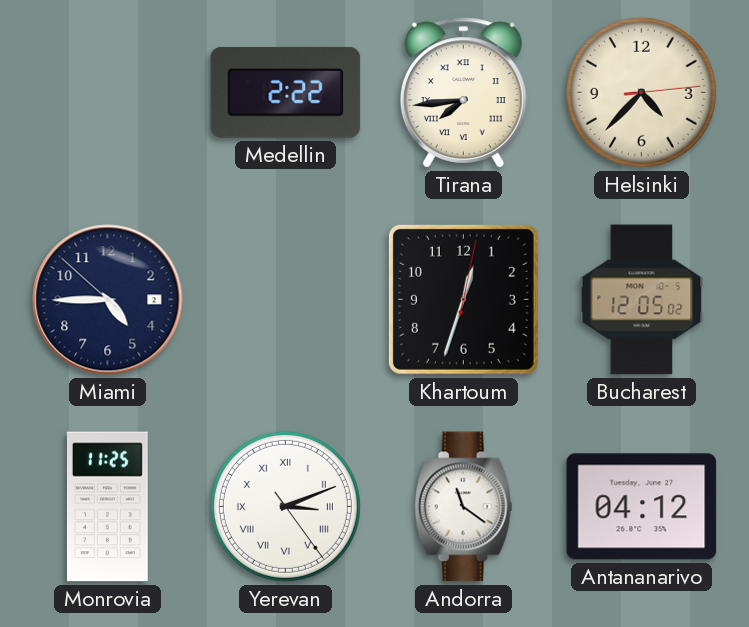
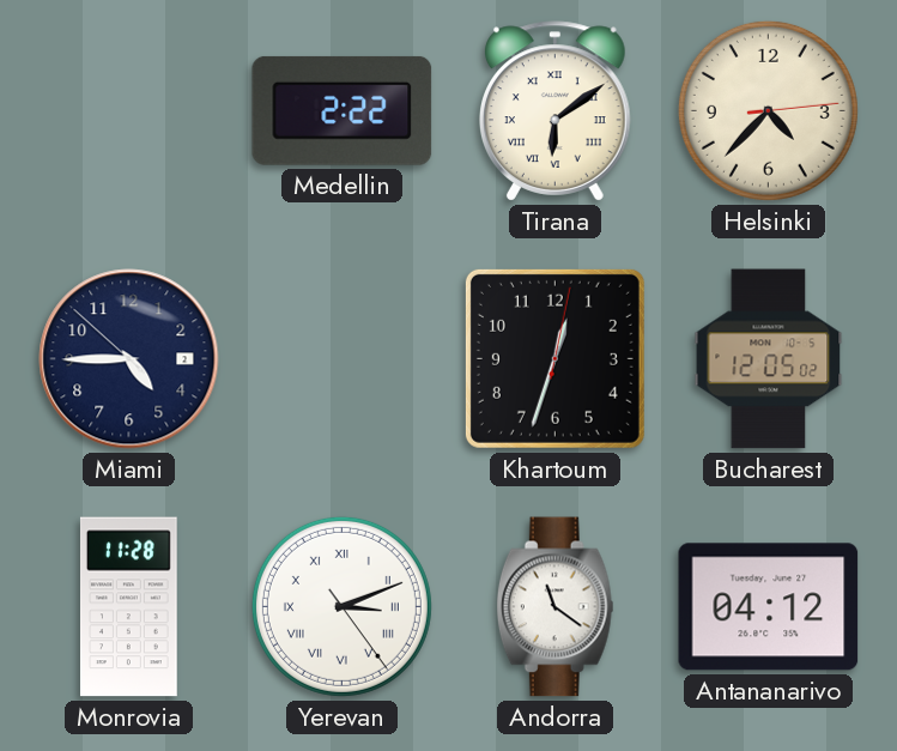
Tirana: 7:44 -> 6:09 (554, 111)
Monrovia: 11:25 -> 11:28 (129, 607)
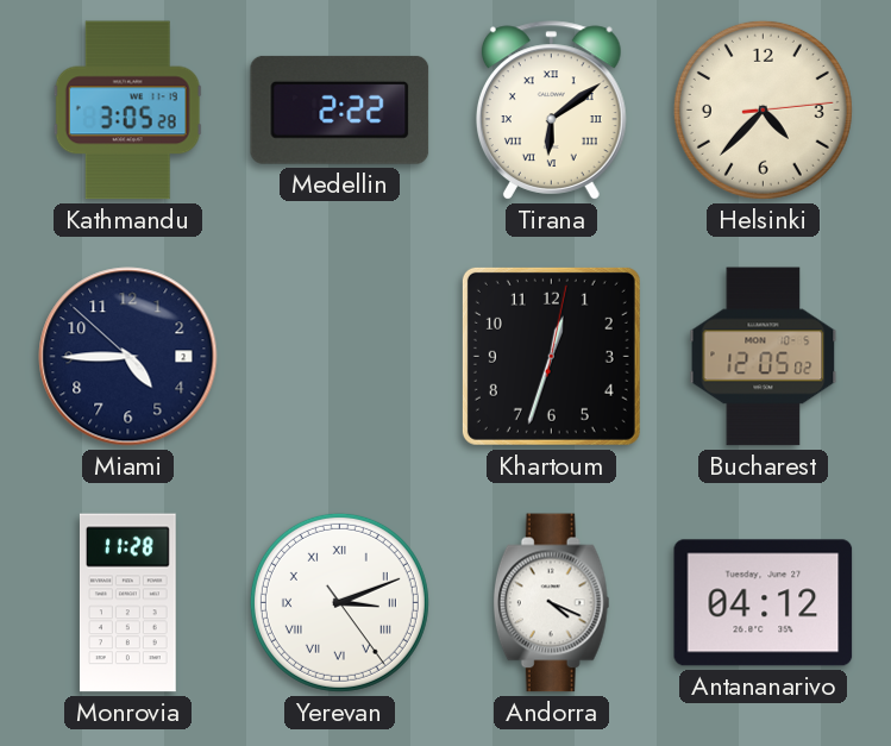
Kathmandu: none -> 3:05 (127, 111)
Andorra: 11:21 -> 4:19 (551, 603)
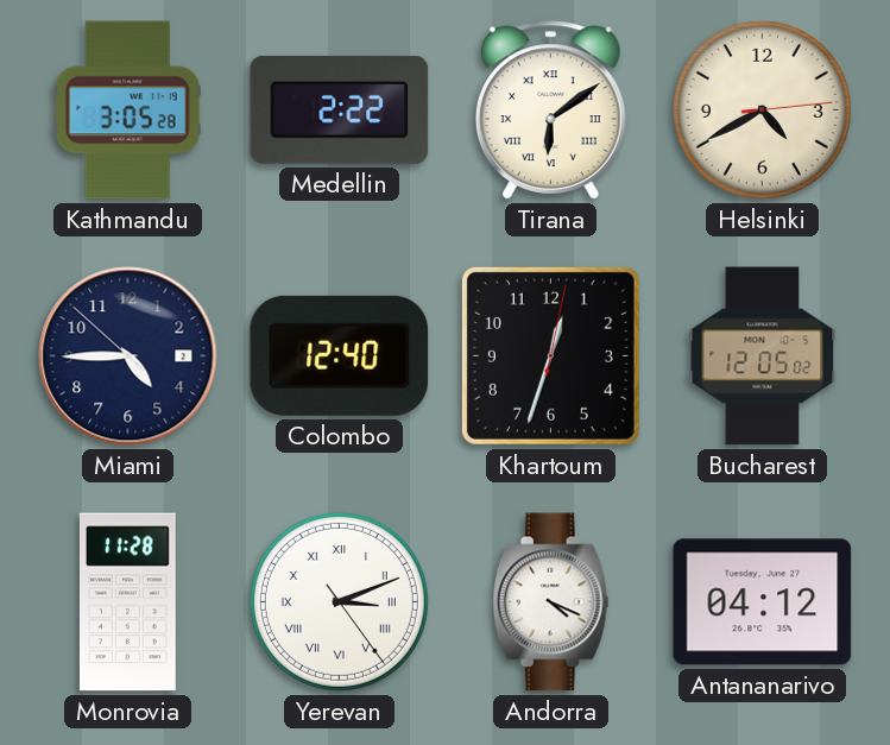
Helsinki: 4:37 -> 4:40 (762, 109)
Colombo: none -> 12:40 (340, 355)
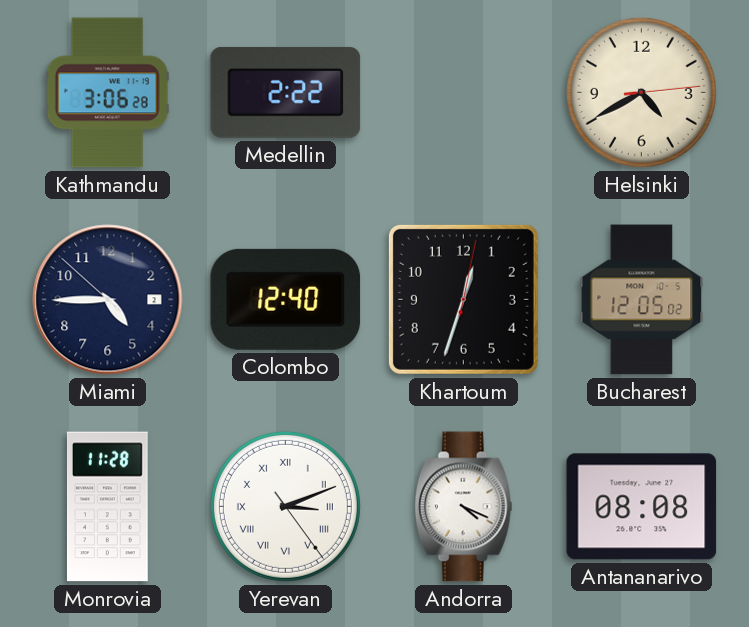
Kathmandu: 3:05 -> 3:06 (107, 93)
Tirana: 6:09 -> none (550, 111)
Antananarivo: 04:12 -> 08:08 (642, 507)
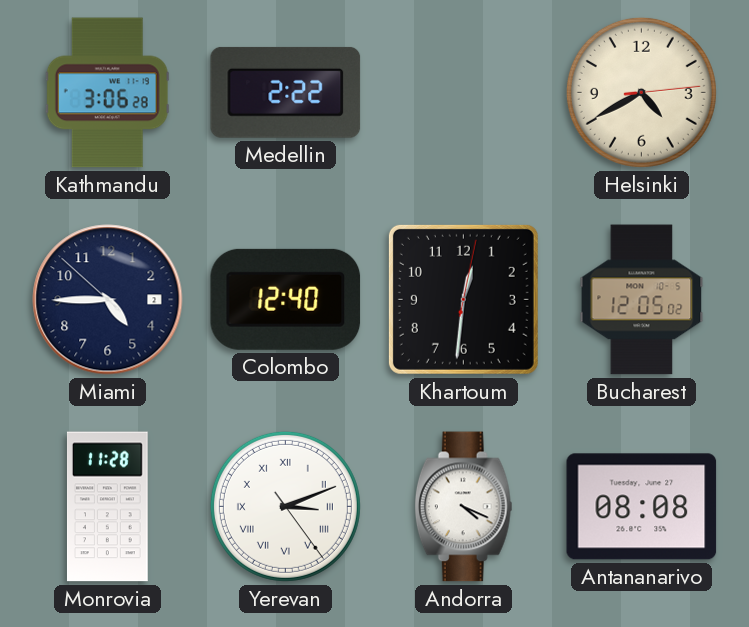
Khartoum: 12:33 -> 12:31 (463, 299)
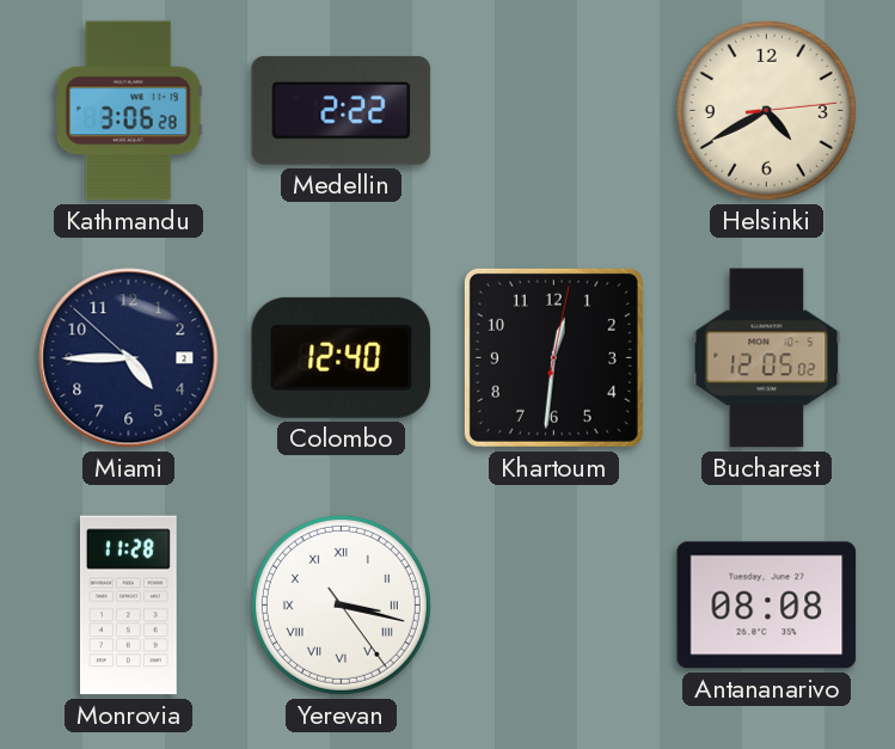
Yerevan: 3:11 -> 3:17 (341, 604)
Andorra: 4:19 -> none (463, 507)
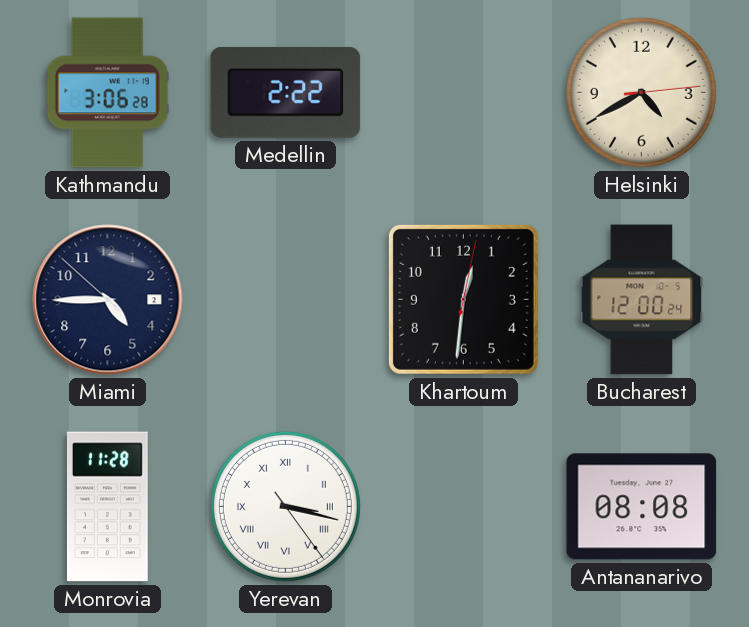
Colombo: 12:40 -> none (342, 357)
Bucharest: 12:05 -> 12:00 (642, 300)
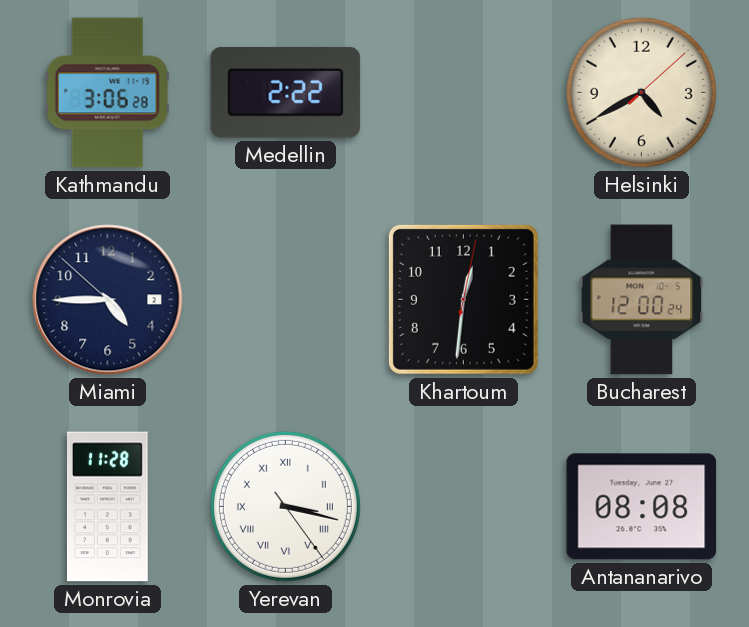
Helsinki: 4:40:14 -> 4:40:08 (641, 92)
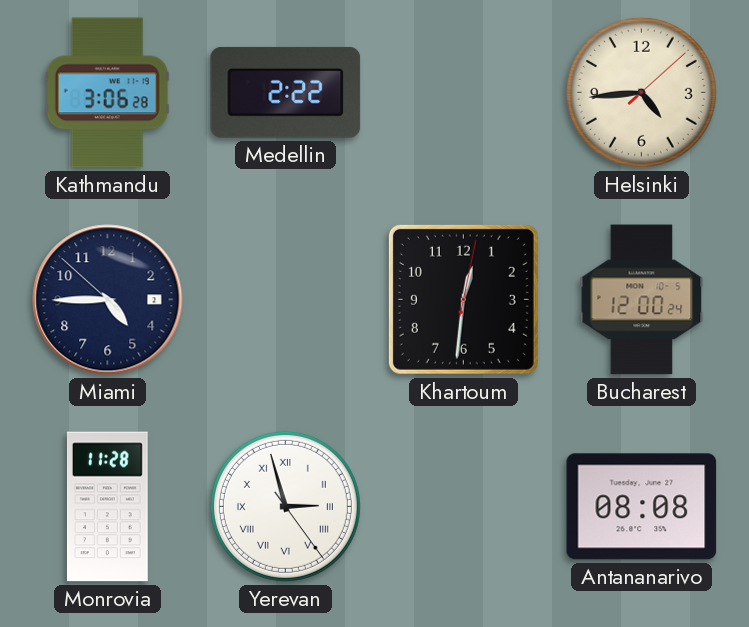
Helsinki: 4:40 -> 4:44 (641, 92)
Yerevan: 3:17 -> 2:57 (285, 506)
